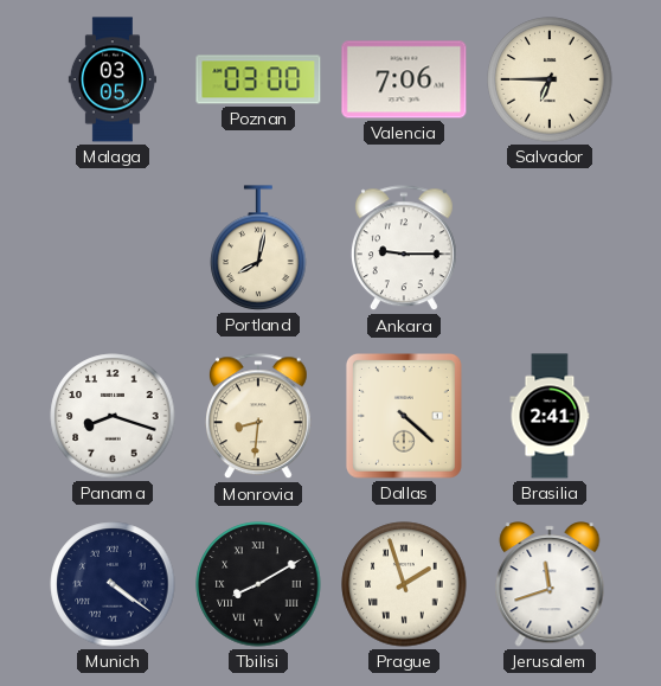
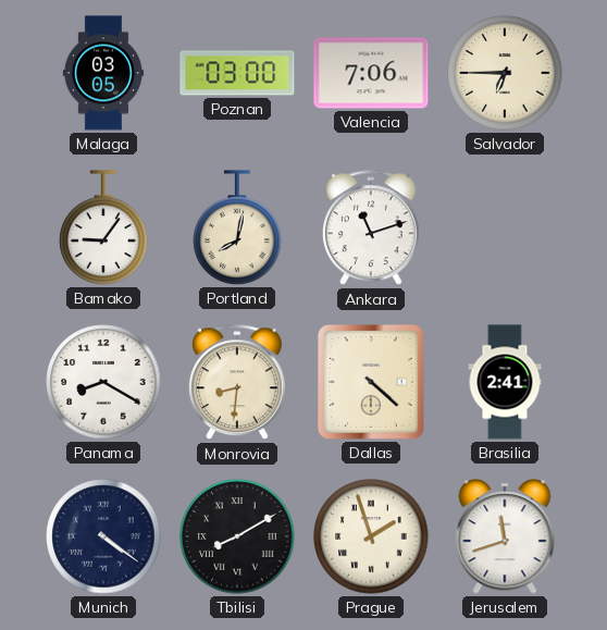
Bamako: none -> 9:06 (103, 227)
Ankara: 9:15 -> 11:12 (371, 228)
Panama: 8:18 -> 8:20 (103, 382)
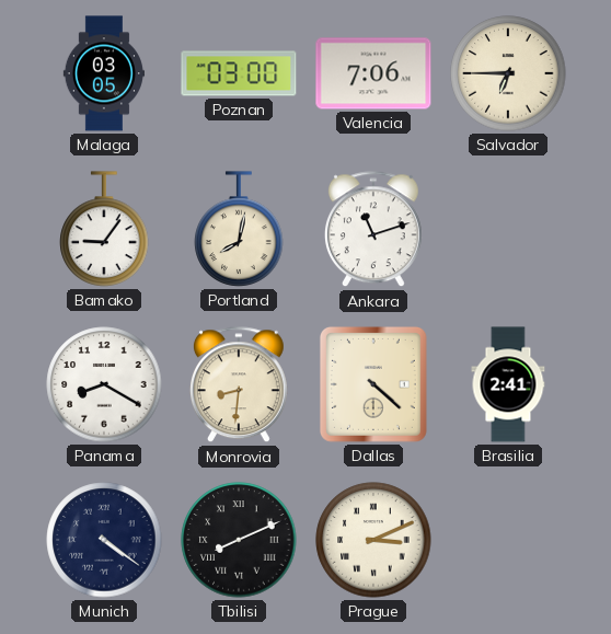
Tbilisi: 8:10 -> 8:11 (239, 540)
Prague: 1:57 -> 3:11 (373, 540)
Jerusalem: 11:42 -> none (505, 536)
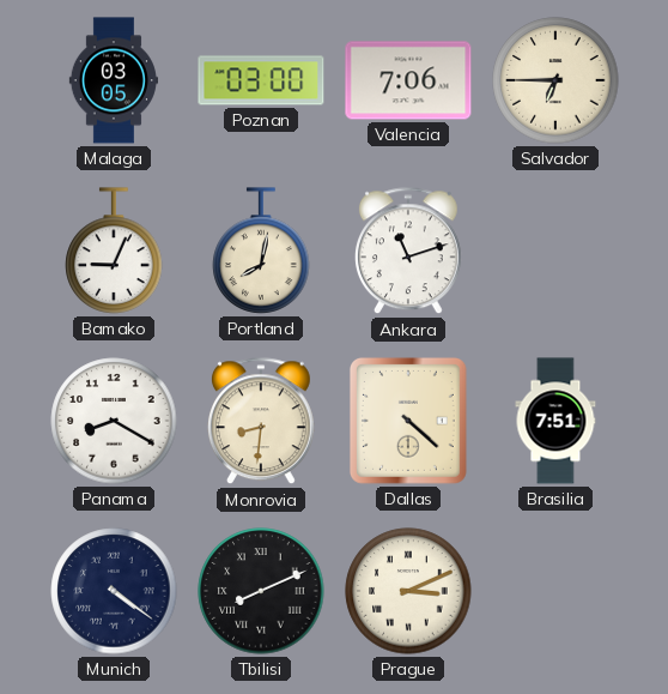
Bamako: 9:06 -> 9:04 (114, 251)
Brasilia: 2:41 -> 7:51 (555, 421)
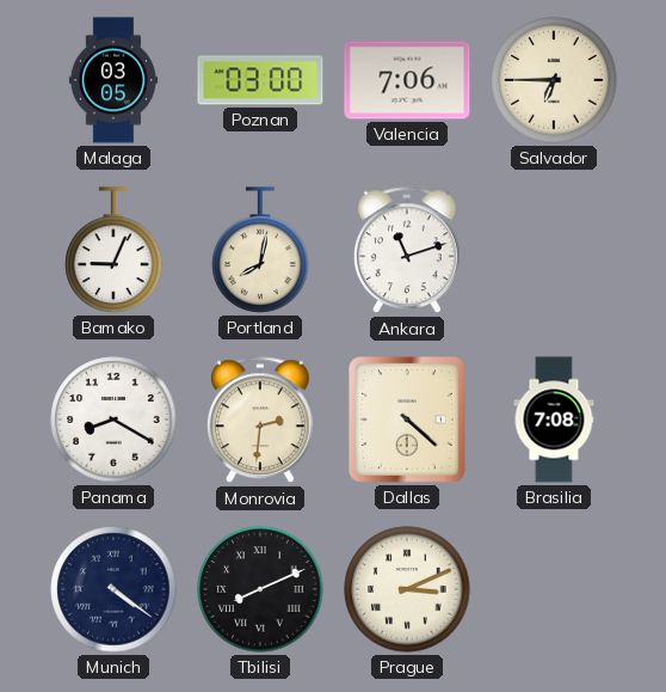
Monrovia: 8:31 -> 2:31 (260, 421)
Brasilia: 7:51 -> 7:08 (554, 420)
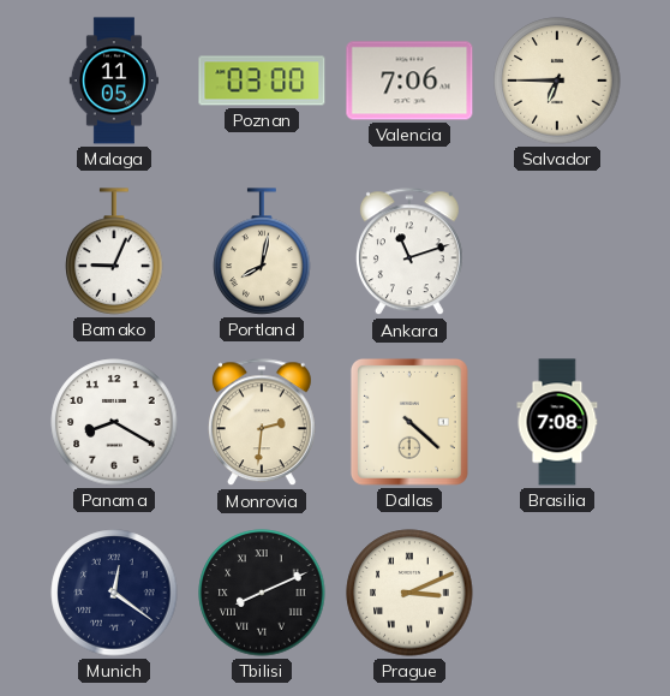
Malaga: 03:05 -> 11:05 (114, 81)
Munich: 4:21 -> 12:21 (114, 593)
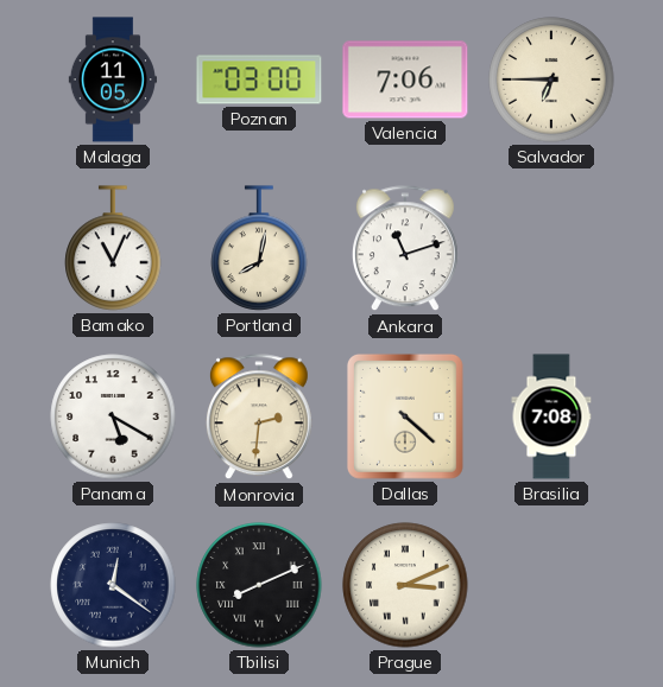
Bamako: 9:04 -> 11:04 (113, 248)
Panama: 8:20 -> 5:20 (113, 416)
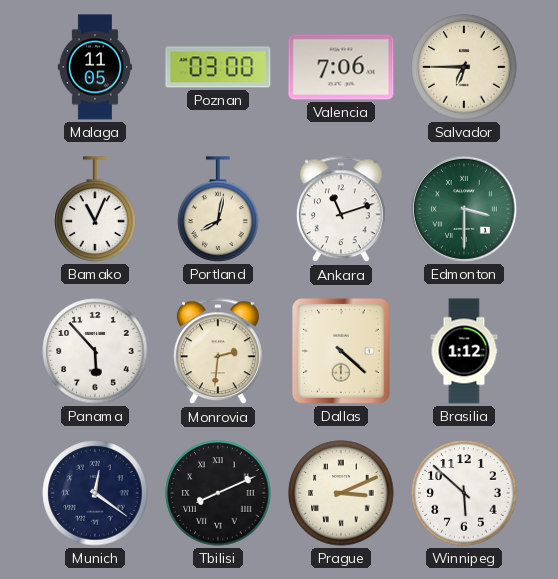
Edmonton: none -> 3:30 (464, 209)
Panama: 5:20 -> 5:53 (95, 351)
Brasilia: 7:08 -> 1:12 (464, 351)
Winnipeg: none -> 5:52 (464, 493)
